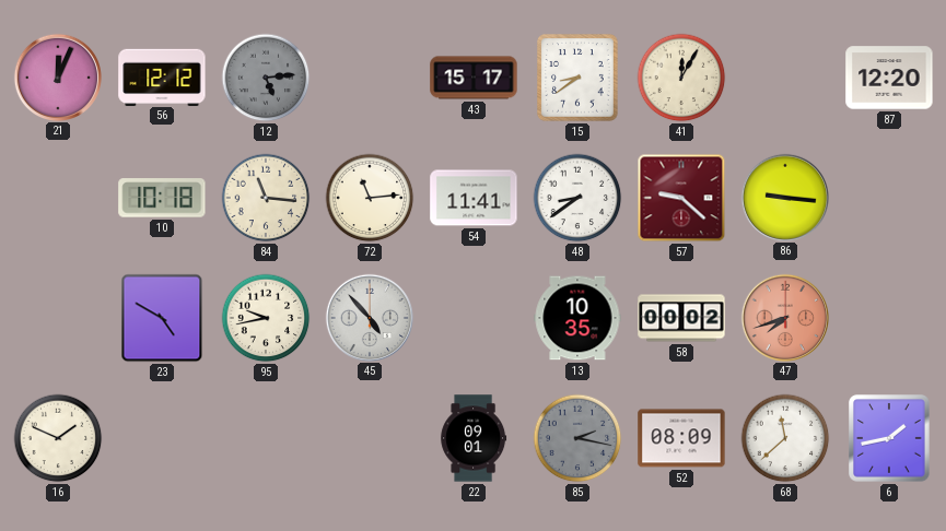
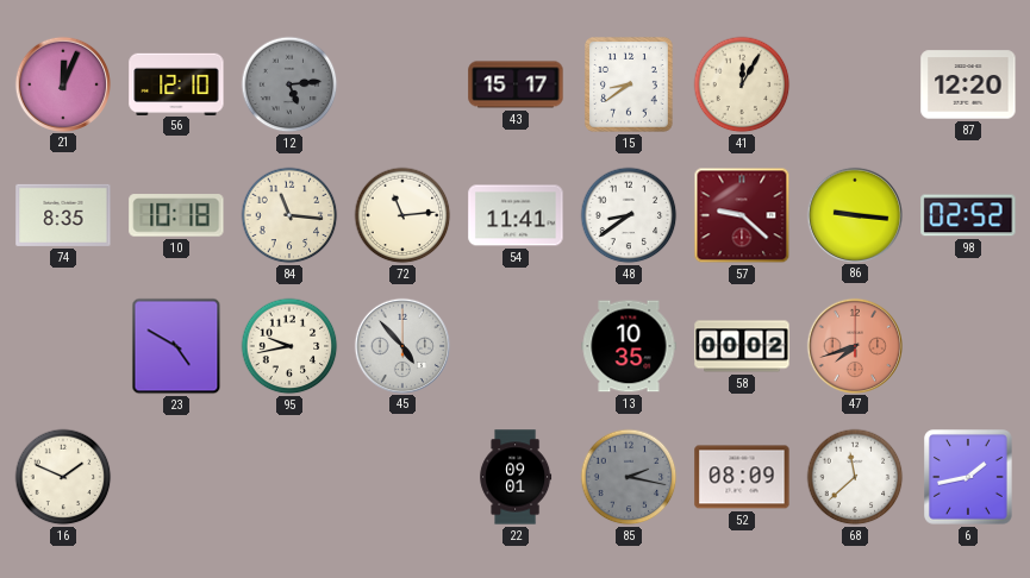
56: 12:12 -> 12:10 (176, 83)
74: none -> 8:35 (63, 215)
98: none -> 02:52 (968, 215)
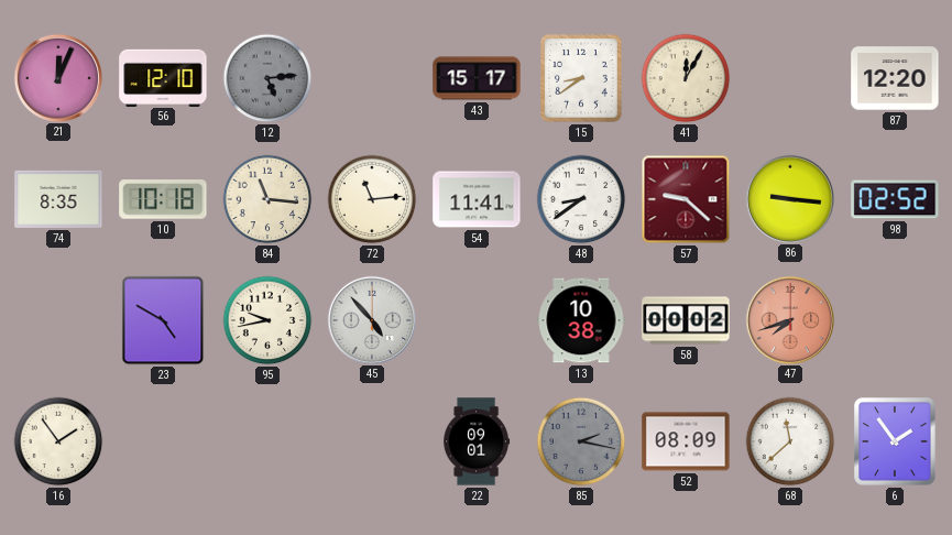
13: 10:35 -> 10:38 (581, 320)
16: 1:49 -> 1:54 (58, 441)
6: 1:43 -> 1:54 (896, 441)
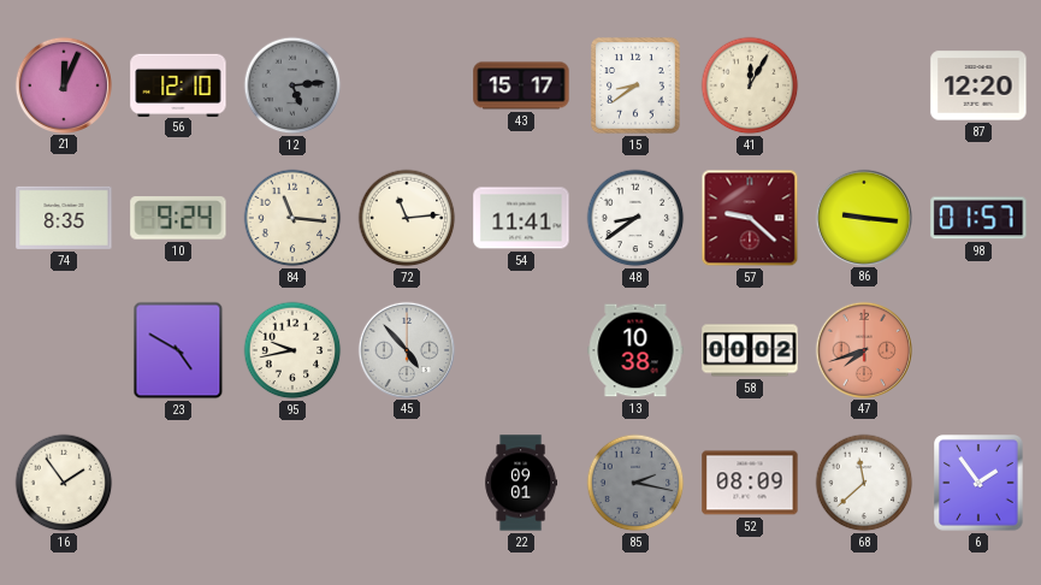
10: 10:18 -> 9:24 (178, 218)
98: 02:52 -> 01:57 (978, 218)
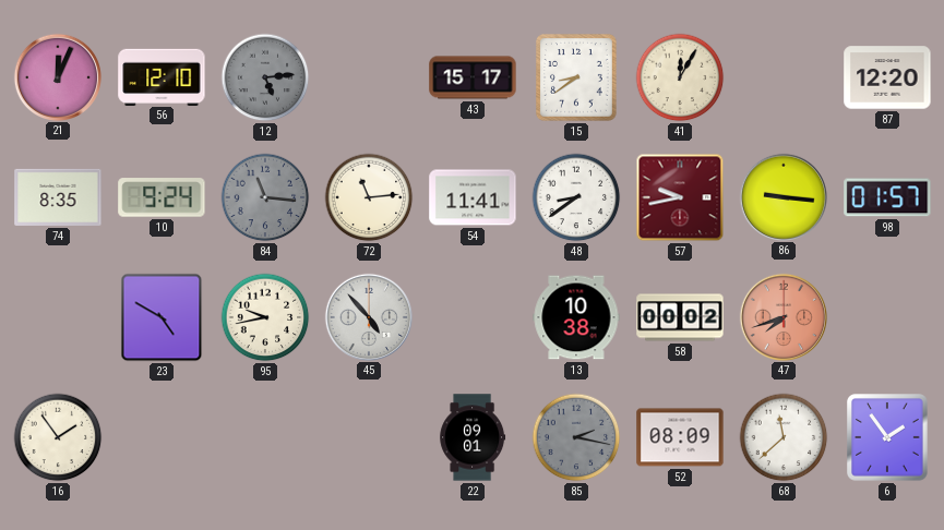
84 dial: cream -> grey (265, 197)
57: 9:22 -> 9:43 (680, 197)
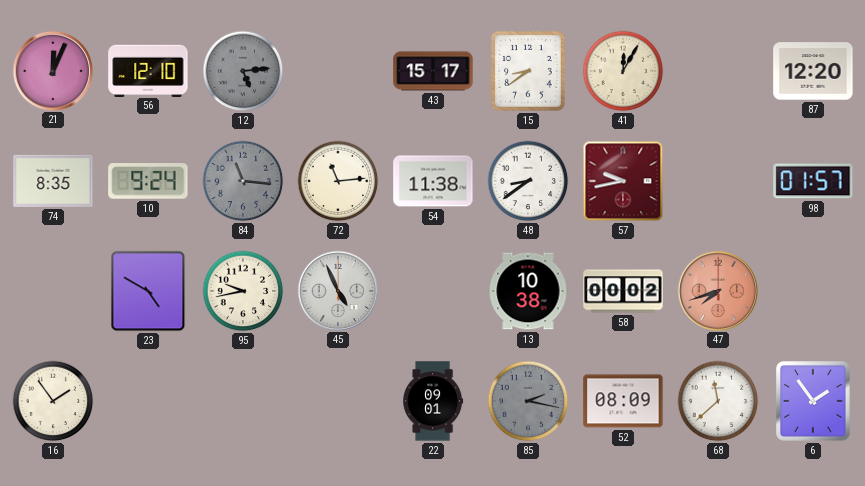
54: 11:41 -> 11:38 (433, 181)
86: 9:16 -> none (782, 196)
45: 4:53 -> 4:56 (337, 290)
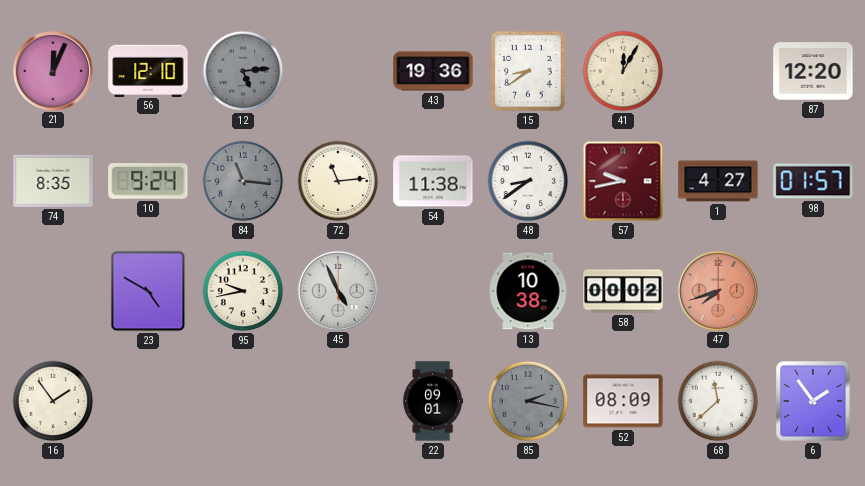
43: 15:17 -> 19:36 (433, 71)
1: none -> 4:27 (718, 181)
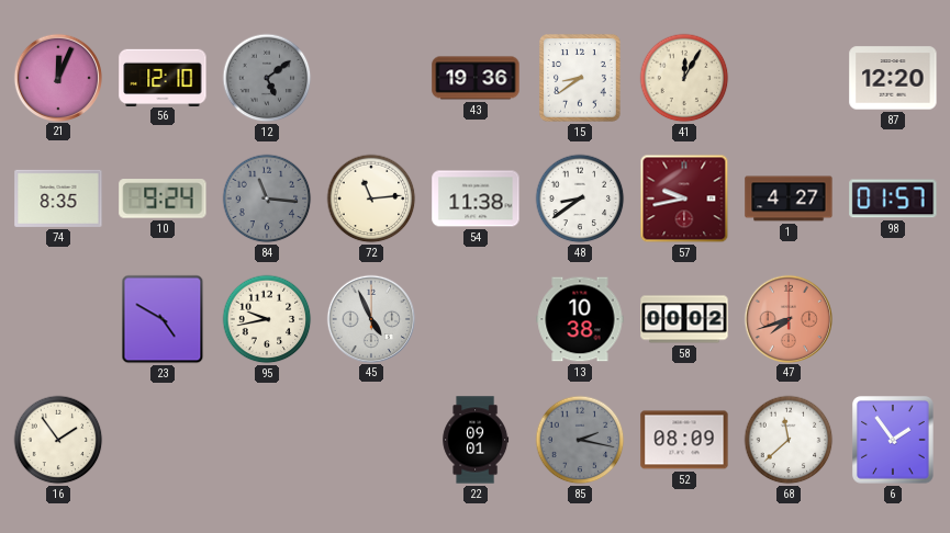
12: 5:14 -> 5:09 (267, 78)
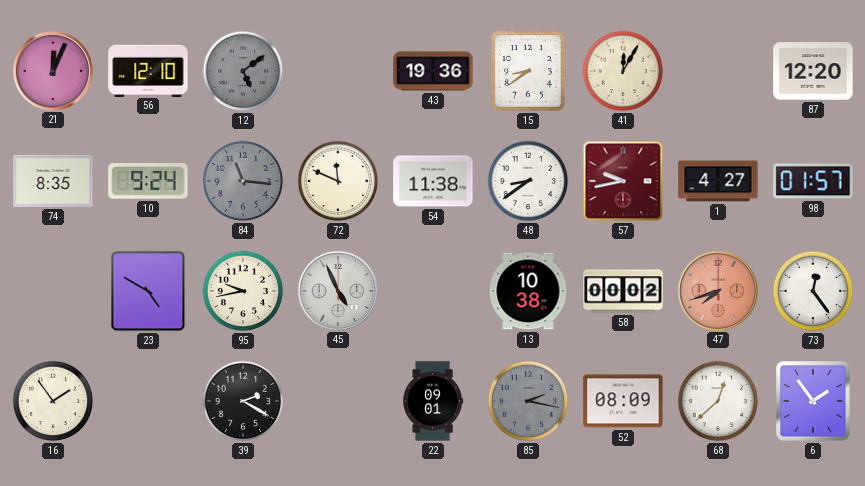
72: 11:14 -> 11:49 (338, 181)
73: none -> 12:24 (813, 291)
39: none -> 2:20 (243, 401)
68: 11:38 -> 12:38 (718, 401)
